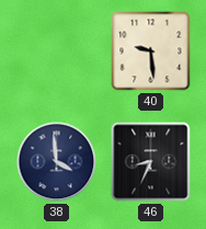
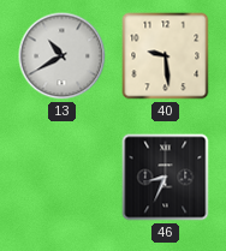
13: none -> 10:40 (63, 56)
38: 3:59 -> none (57, 162)
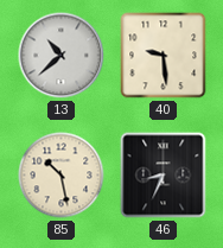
13: 10:40 -> 10:38 (62, 56)
85: none -> 10:28 (62, 176)
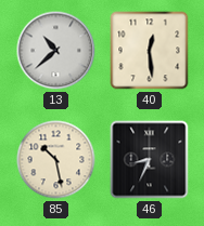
40: 9:29 -> 12:29 (150, 51)
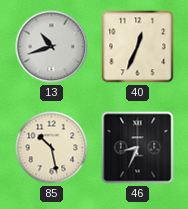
13: 10:38 -> 10:42 (52, 47)
40: 12:29 -> 12:34 (138, 47)
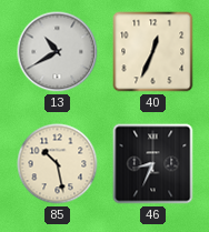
13: 10:42 -> 10:40 (58, 52)
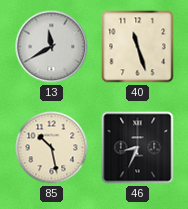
13: 10:40 -> 11:40 (52, 47)
40: 12:34 -> 11:27 (138, 47)
